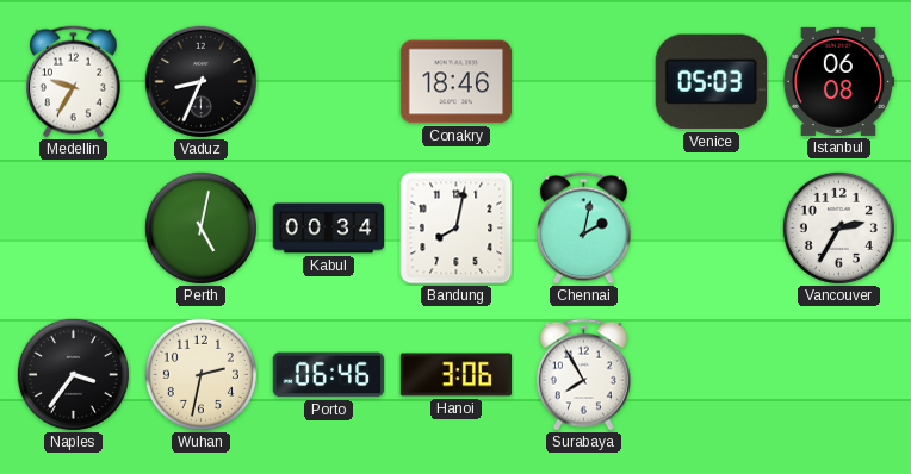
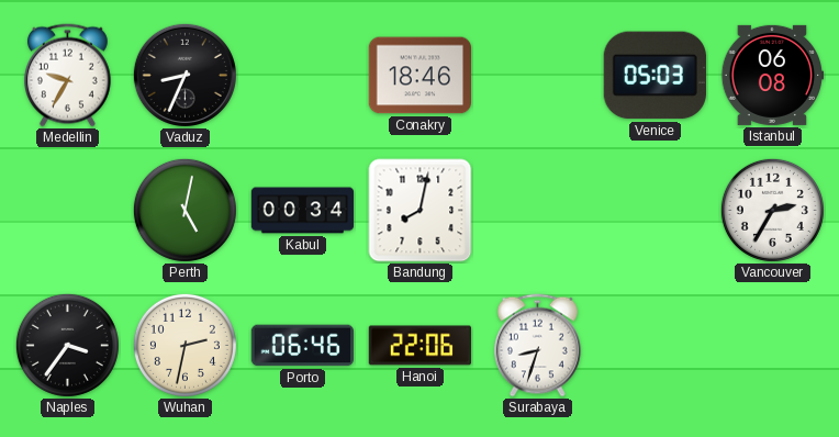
Chennai: 2:02 -> none (583, 229)
Hanoi: 3:06 -> 22:06 (421, 346)
Surabaya: 7:55 -> 8:33 (537, 346)
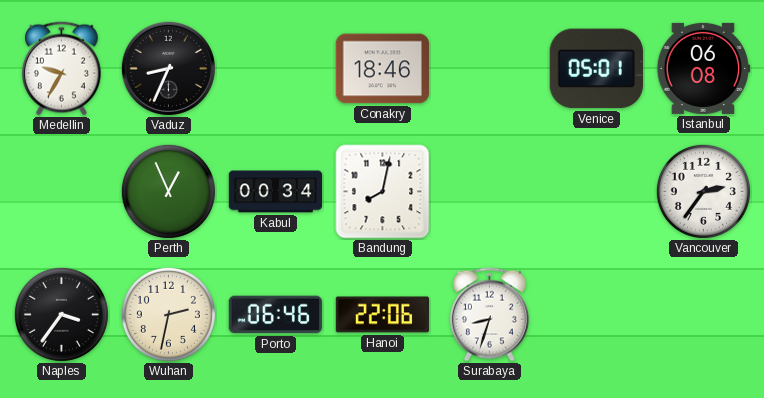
Venice: 05:03 -> 05:01 (596, 69)
Perth: 5:02 -> 12:56 (168, 191)
Vancouver: 2:35 -> 2:36 (703, 191)
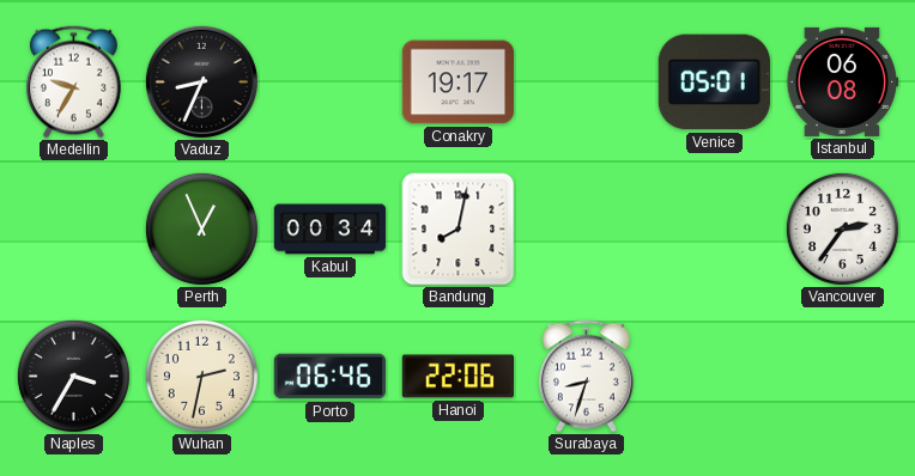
Conakry: 18:46 -> 19:17 (457, 83)
Naples: 3:36 -> 3:35 (73, 376)
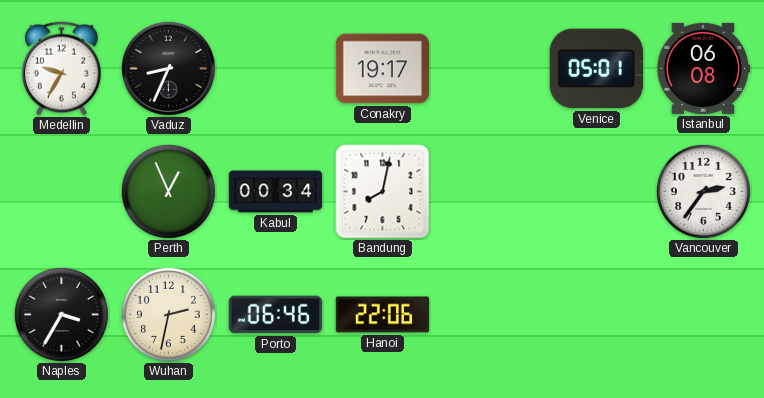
Surabaya: 8:33 -> none (586, 377)
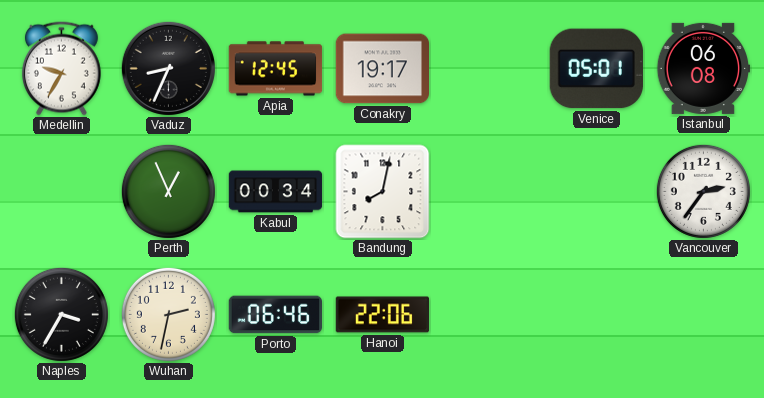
Apia: none -> 12:45 (276, 69)
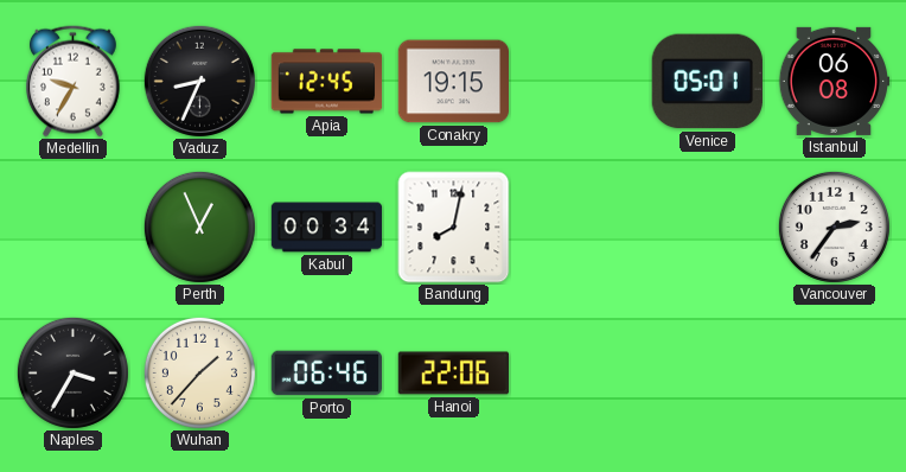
Conakry: 19:17 -> 19:15 (453, 82)
Wuhan: 2:32 -> 1:37 (199, 372)
